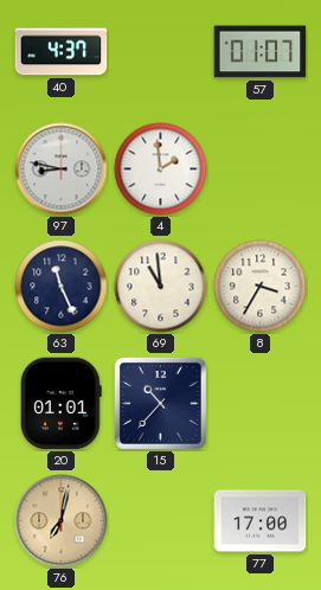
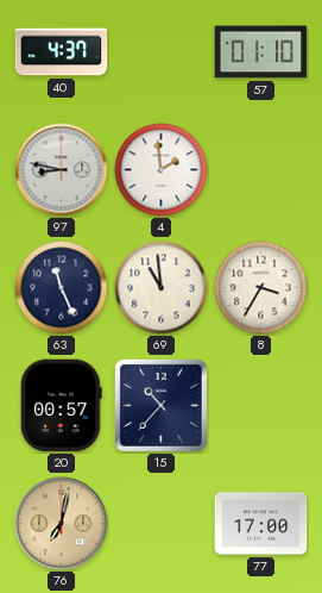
57: 01:07 -> 01:10 (261, 52)
20: 01:01 -> 00:57 (61, 406)
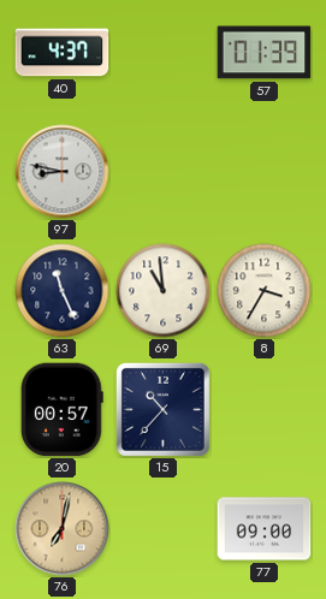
57: 01:10 -> 01:39 (265, 53)
4: 1:59 -> none (162, 170)
77: 17:00 -> 09:00 (265, 529)
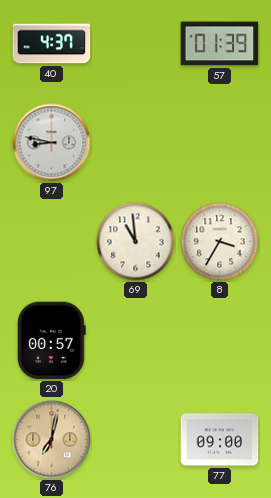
63: 11:26 -> none (63, 291)
15: 10:37 -> none (162, 409)
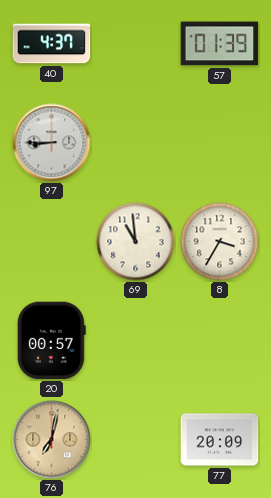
97: 8:47 -> 8:45 (52, 143)
77: 09:00 -> 20:09 (220, 440)
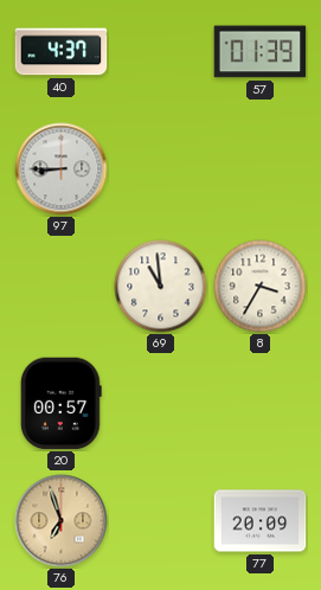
76: 7:02 -> 6:57 (62, 521)
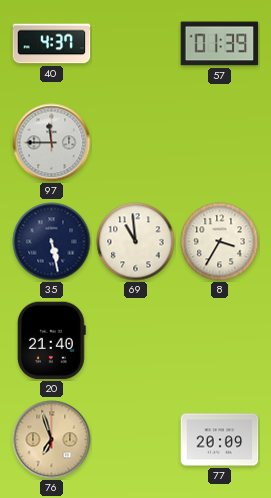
97: 8:45 -> 11:45 (52, 143)
35: none -> 5:28 (52, 242)
20: 00:57 -> 21:40 (51, 341)
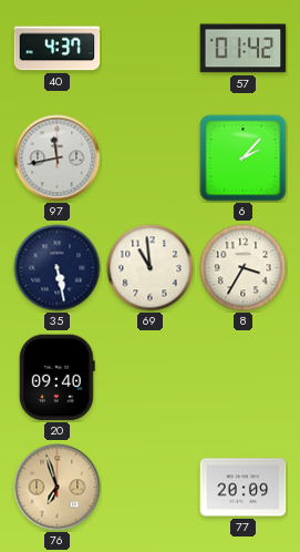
57: 01:39 -> 01:42 (244, 49)
97: 11:45 -> 11:43 (58, 159)
6: none -> 2:07 (244, 159)
20: 21:40 -> 09:40 (56, 378)
